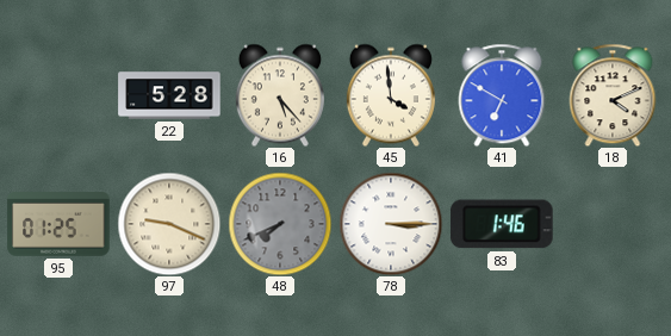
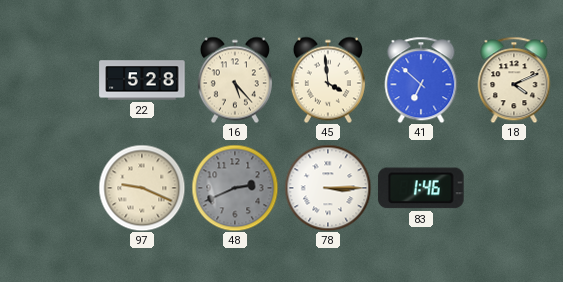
41: 6:50 -> 6:52 (421, 80)
95: 01:25 -> none (58, 224)
48: 7:41 -> 2:41 (235, 188)
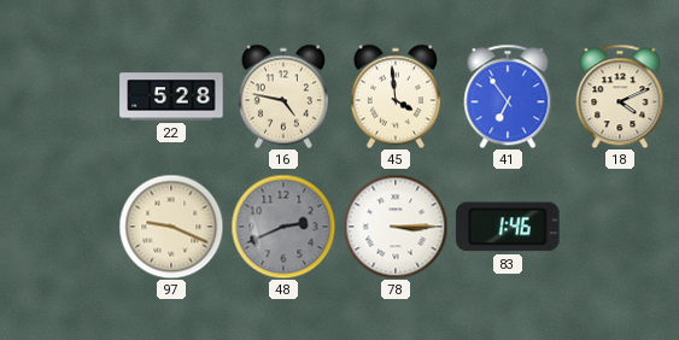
16: 5:23 -> 4:47 (283, 96)
41: 6:52 -> 6:54 (508, 96)
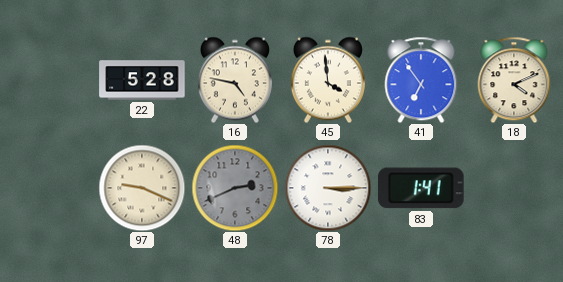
83: 1:46 -> 1:41 (421, 188)
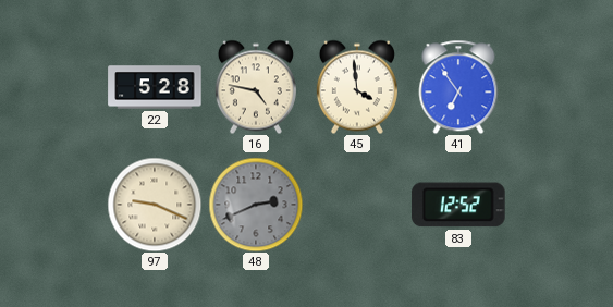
18: 4:11 -> none (514, 80)
78: 3:15 -> none (328, 188)
83: 1:41 -> 12:52 (458, 205)
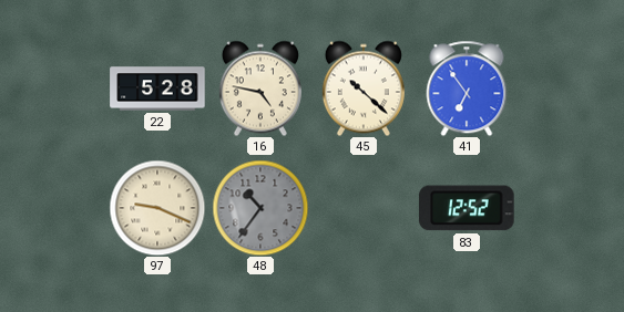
45: 3:59 -> 10:22 (364, 89)
48: 2:41 -> 10:36 (260, 208)
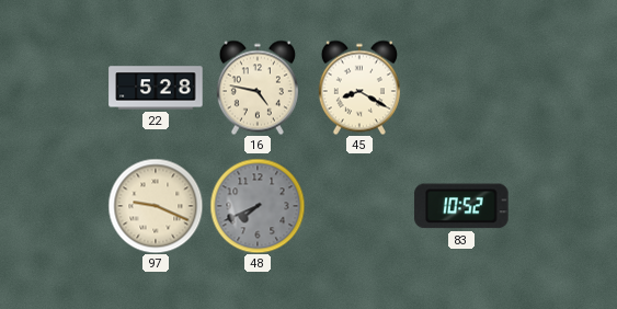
45: 10:22 -> 8:20 (359, 88)
41: 6:54 -> none (467, 89)
48: 10:36 -> 7:41 (258, 206)
83: 12:52 -> 10:52 (461, 206)
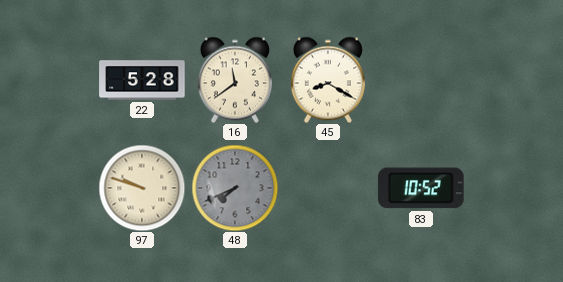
16: 4:47 -> 11:39 (235, 80)
97: 9:19 -> 9:48 (142, 188)
